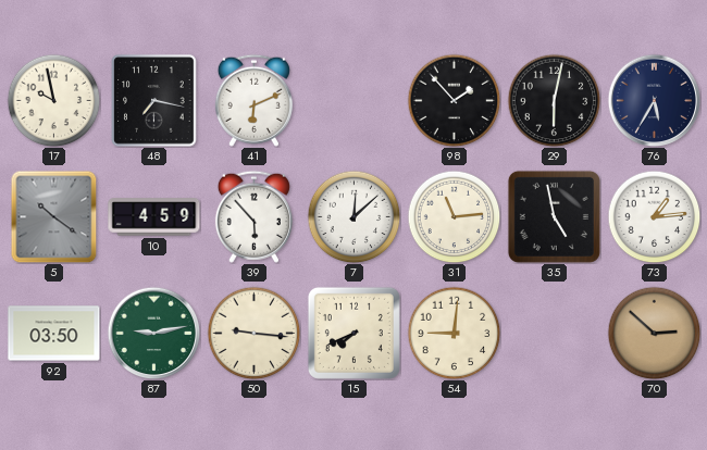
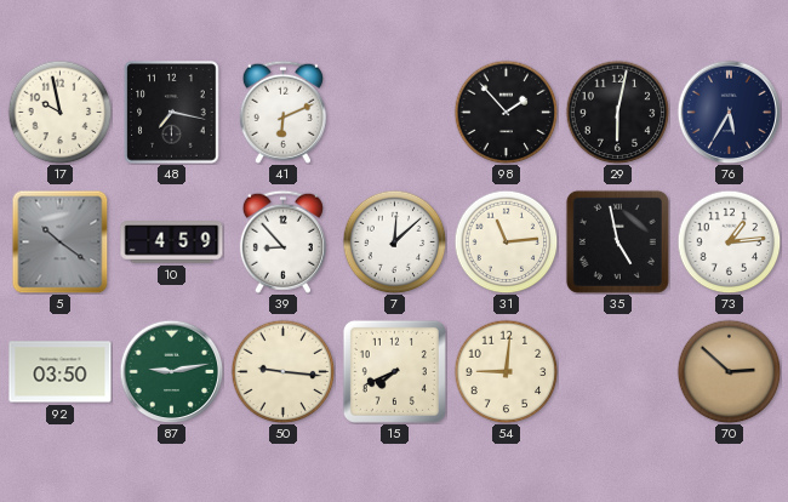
39: 5:53 -> 8:53 (282, 241)
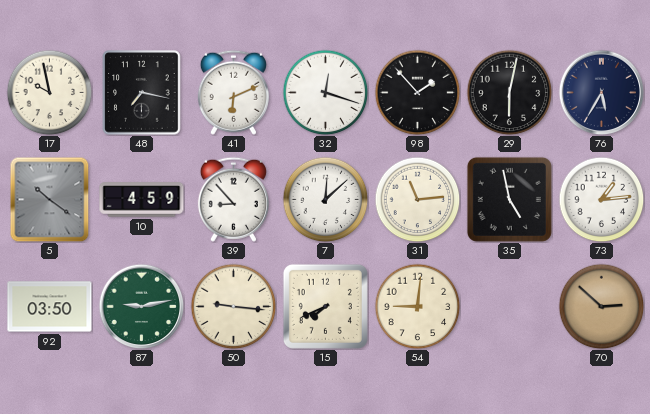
32: none -> 12:18 (325, 92)
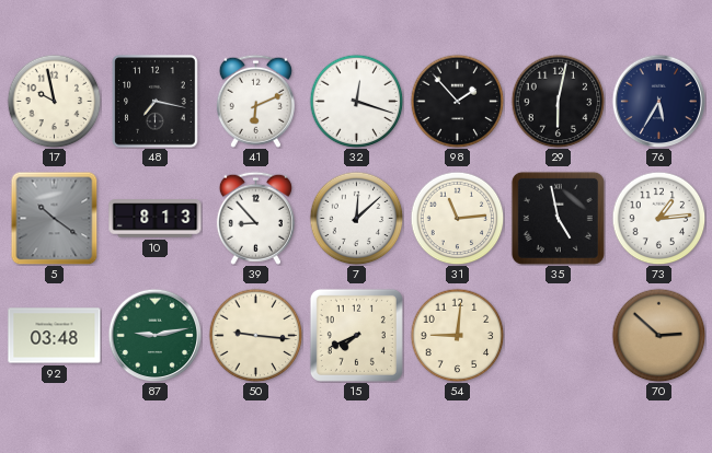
10: 4:59 -> 8:13 (156, 219)
92: 03:50 -> 03:48 (55, 336)
